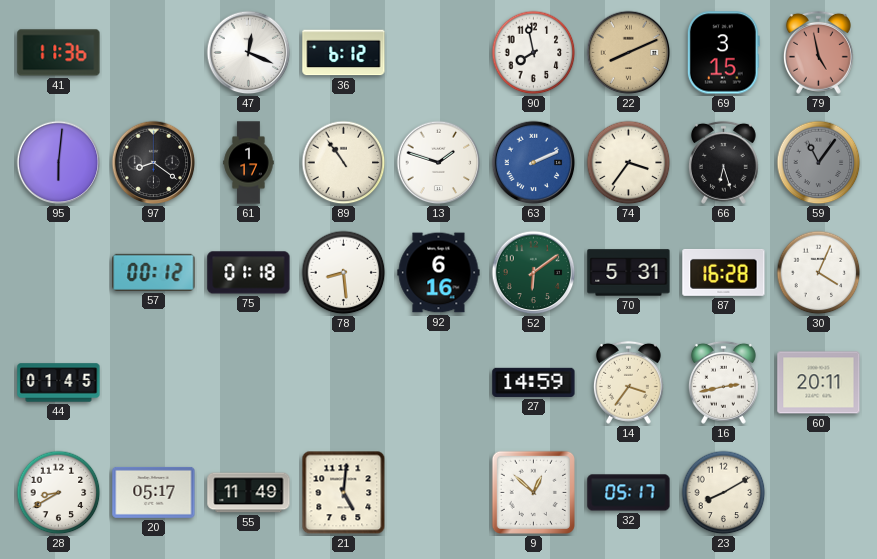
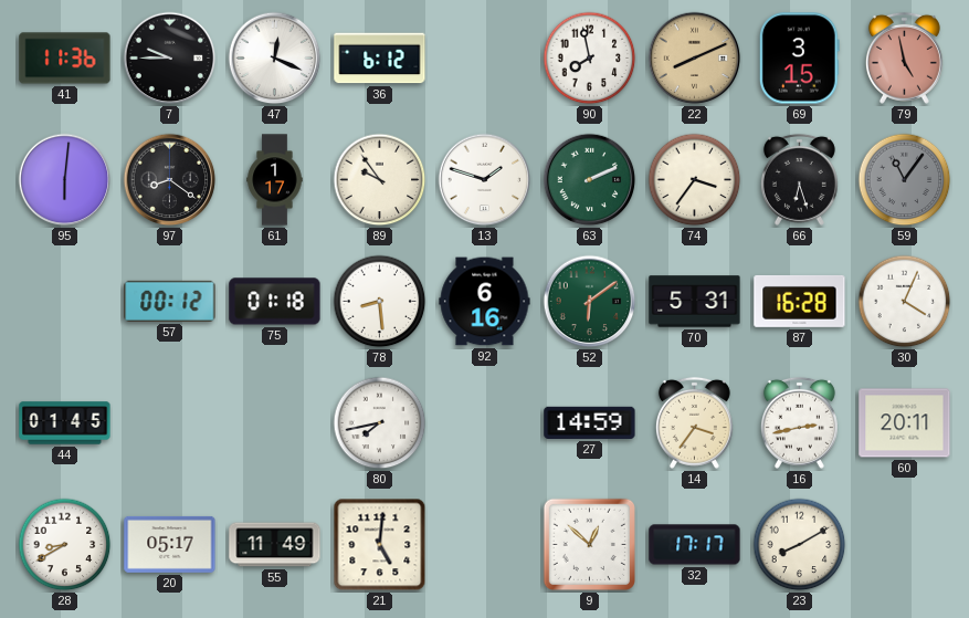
7: none -> 9:45 (170, 59)
89: 10:54 -> 9:54 (380, 180)
63 dial: blue -> green (590, 180)
80: none -> 7:43 (380, 423)
32: 05:17 -> 17:17 (695, 545)
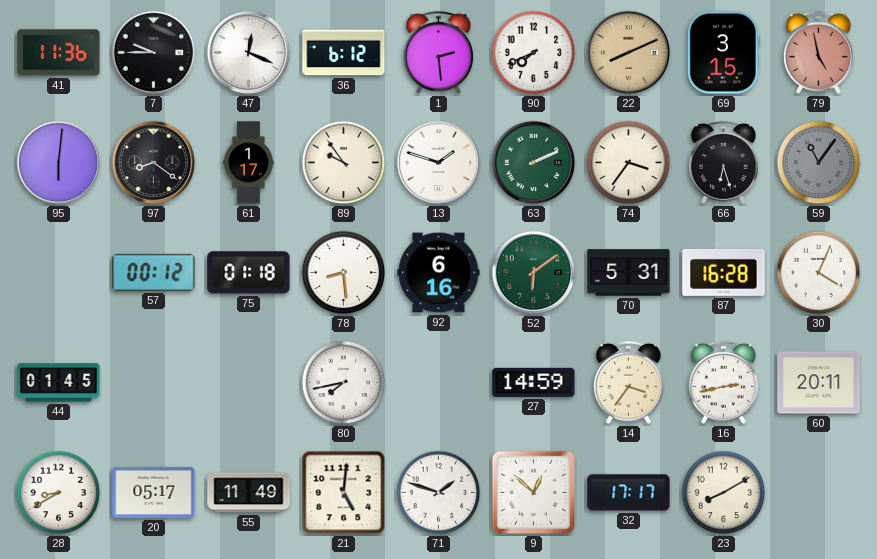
1: none -> 2:29 (438, 52)
90: 7:58 -> 7:41 (534, 53)
71: none -> 1:48 (439, 493)
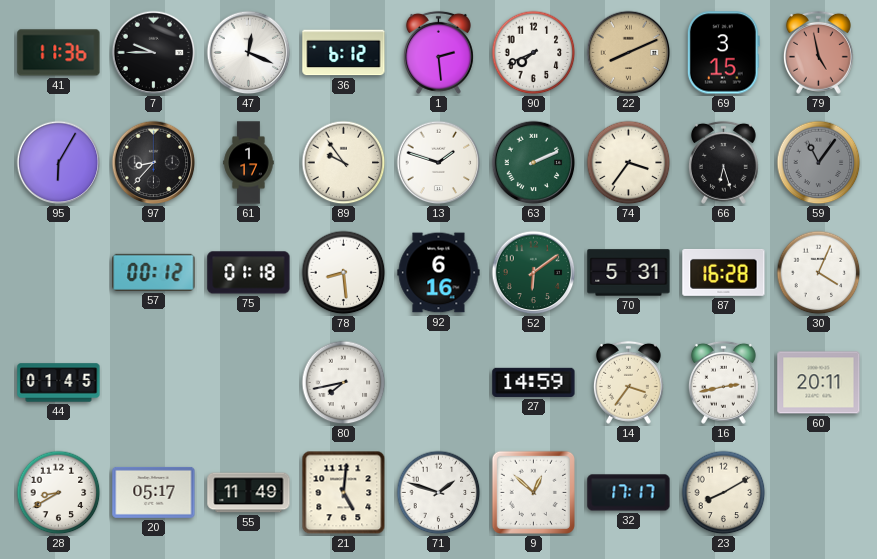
95: 6:01 -> 6:05 (59, 163)
97: 8:21 -> 8:37 (154, 163)
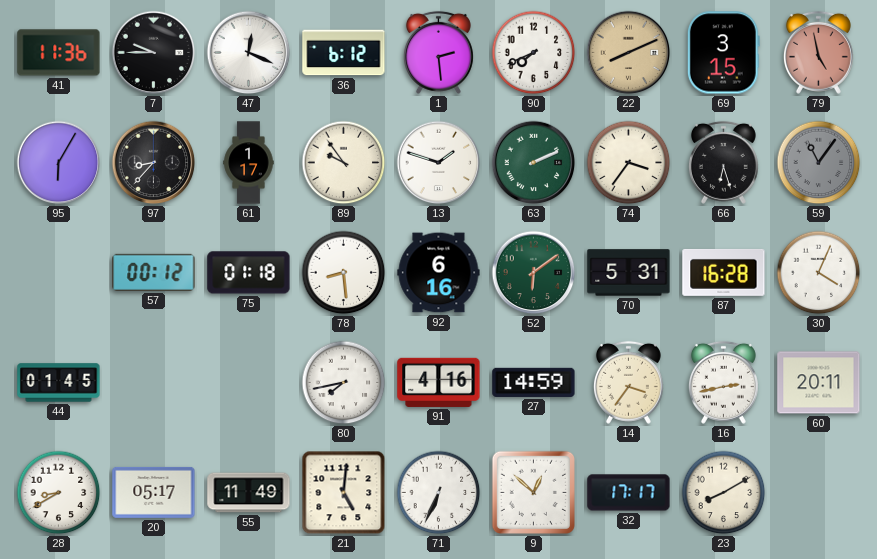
91: none -> 4:16 (439, 382)
71: 1:48 -> 6:34 (439, 493)
